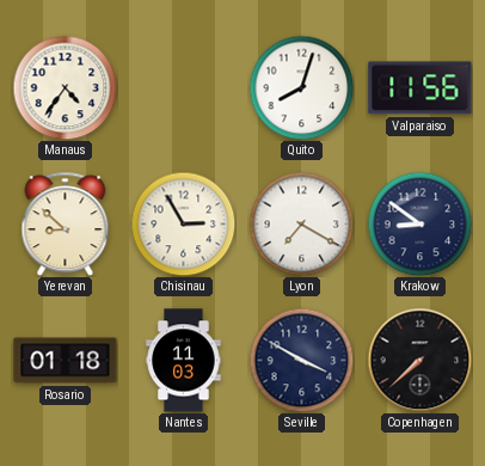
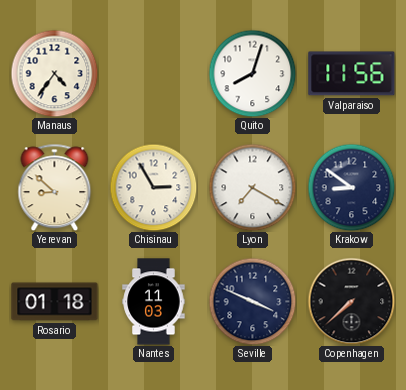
Seville: 3:50 -> 3:49 (252, 301)
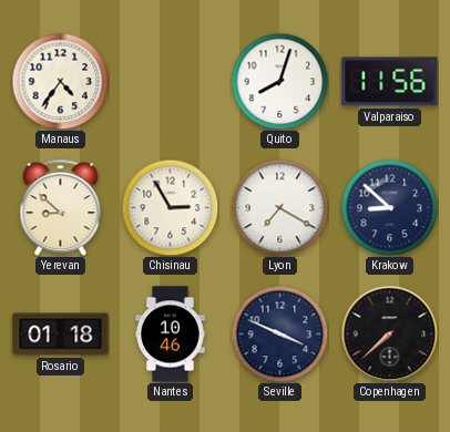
Krakow: 8:51 -> 8:52 (389, 207)
Nantes: 11:03 -> 10:46 (171, 335)
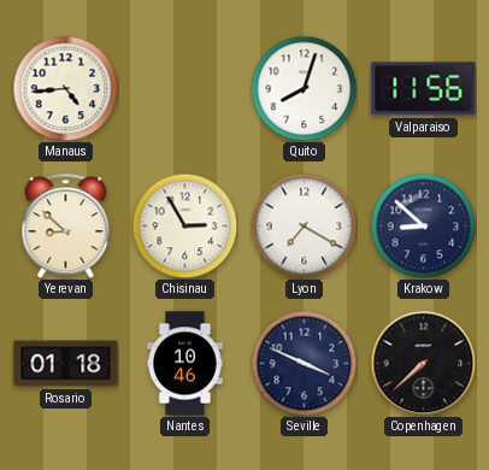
Manaus: 4:36 -> 4:44 (65, 88)
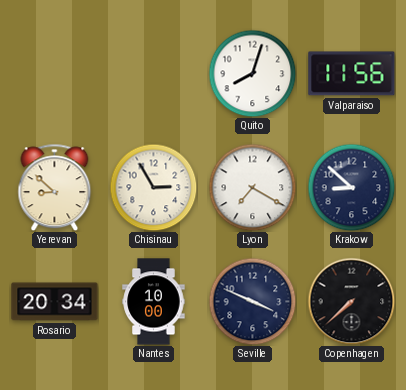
Manaus: 4:44 -> none (65, 88)
Rosario: 01:18 -> 20:34 (55, 302)
Nantes: 10:46 -> 10:00 (154, 302)
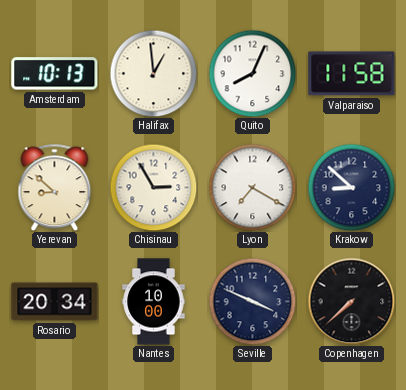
Amsterdam: none -> 10:13 (55, 74)
Halifax: none -> 12:59 (153, 73)
Quito: 8:03 -> 8:04 (252, 73)
Valparaiso: 11:56 -> 11:58 (352, 74)
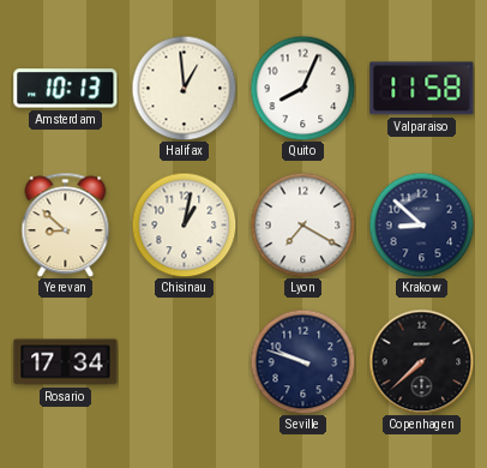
Chisinau: 2:55 -> 1:02 (184, 224)
Rosario: 20:34 -> 17:34 (66, 362)
Nantes: 10:00 -> none (154, 302)
Seville: 3:49 -> 9:48 (302, 361)
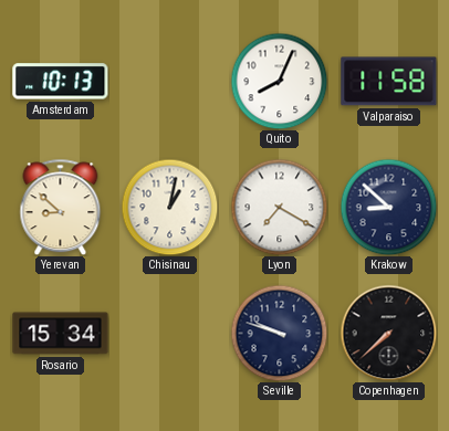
Halifax: 12:59 -> none (184, 88)
Rosario: 17:34 -> 15:34 (61, 334)
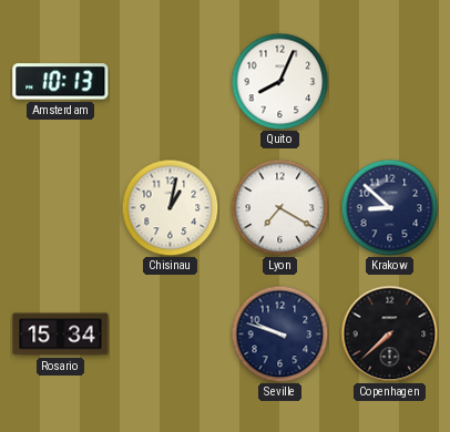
Valparaiso: 11:58 -> none (389, 82)
Yerevan: 8:52 -> none (61, 207)
